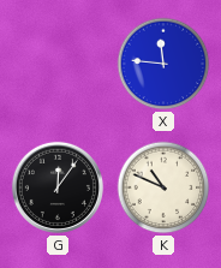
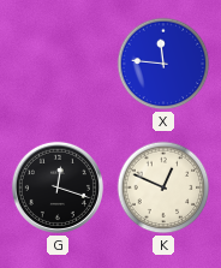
G: 12:06 -> 12:18 (58, 187)
K: 10:49 -> 12:49 (163, 187)
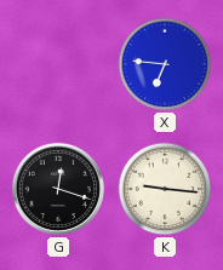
X: 11:46 -> 6:46 (165, 64)
K: 12:49 -> 9:16 (165, 189)
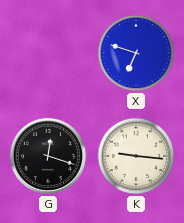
X: 6:46 -> 6:48 (136, 53)
